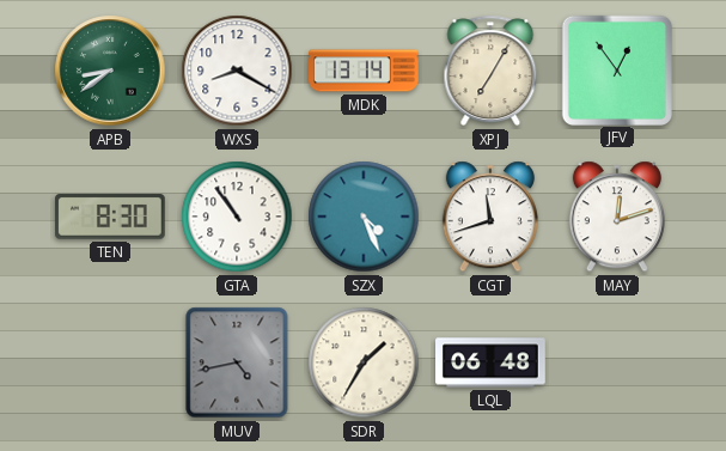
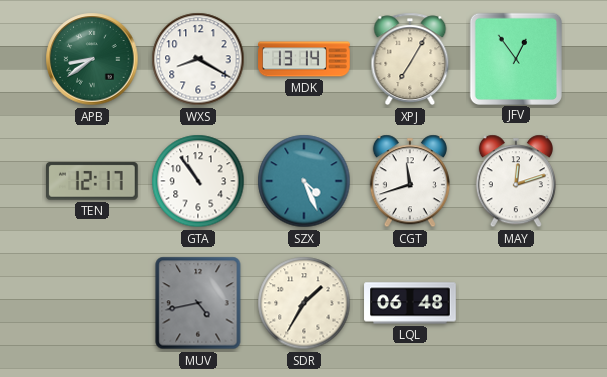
TEN: 8:30 -> 12:17 (93, 181)
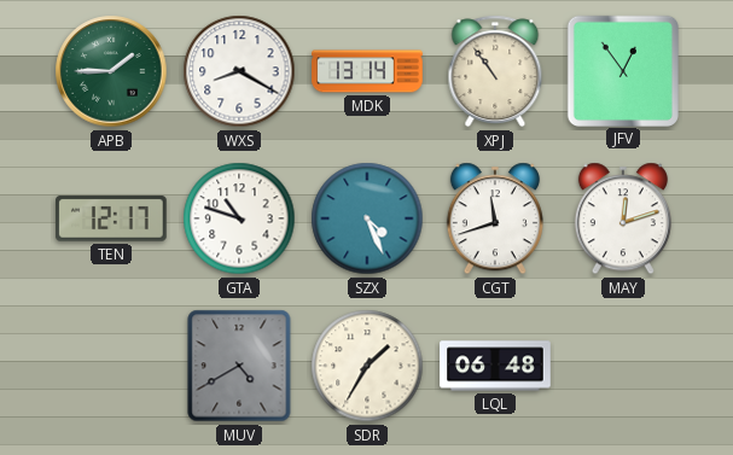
APB: 8:39 -> 1:45 (111, 71)
XPJ: 7:05 -> 10:54 (495, 71)
GTA: 10:54 -> 10:48 (239, 218)
MUV: 4:43 -> 4:40 (239, 366)
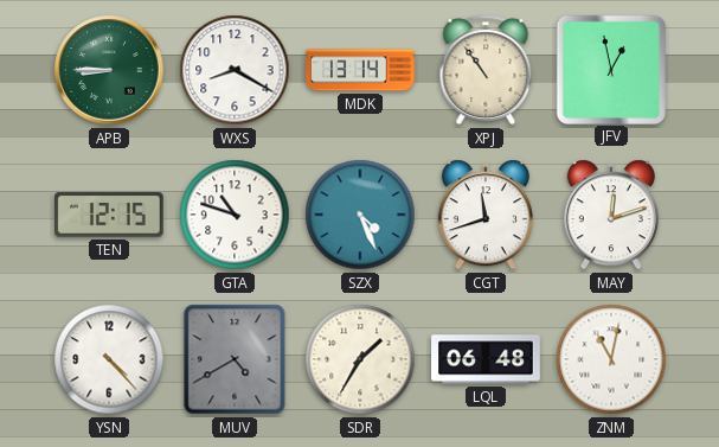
APB: 1:45 -> 8:45 (109, 70)
JFV: 12:54 -> 12:58 (610, 69)
TEN: 12:17 -> 12:15 (110, 215)
YSN: none -> 4:23 (109, 359)
ZNM: none -> 11:02 (611, 359)
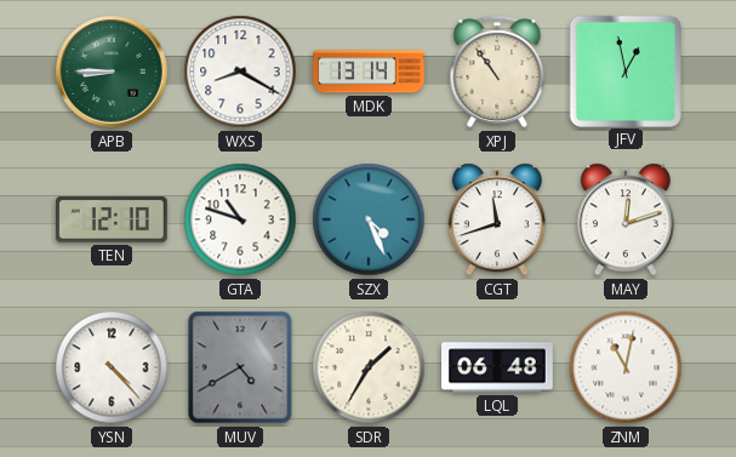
TEN: 12:15 -> 12:10 (113, 219)
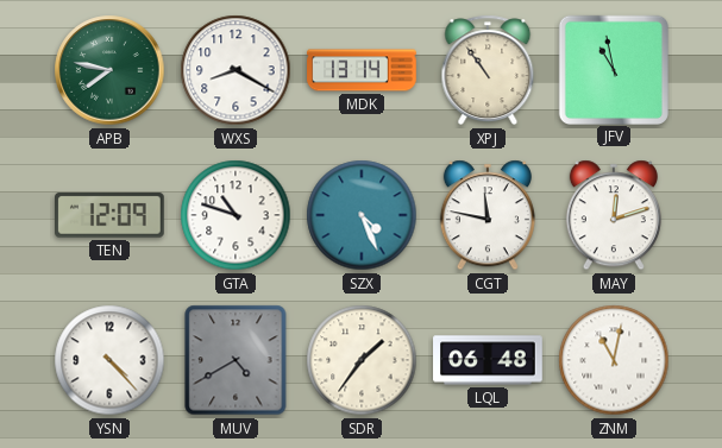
APB: 8:45 -> 7:47 (109, 70)
JFV: 12:58 -> 10:58 (613, 69)
TEN: 12:10 -> 12:09 (111, 215)
CGT: 11:42 -> 11:47 (488, 215)
SDR: 1:35 -> 1:36 (362, 360)
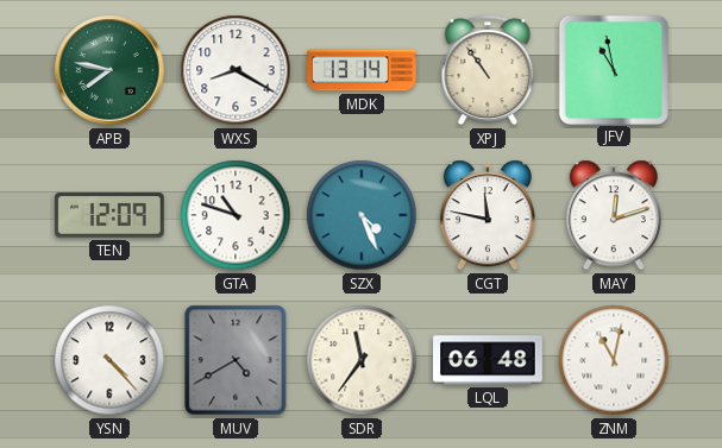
SDR: 1:36 -> 11:36 (362, 360)
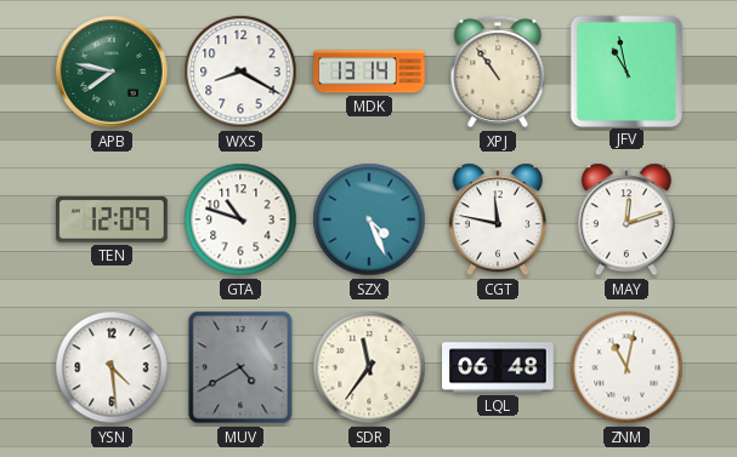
YSN: 4:23 -> 4:29 (112, 367)
